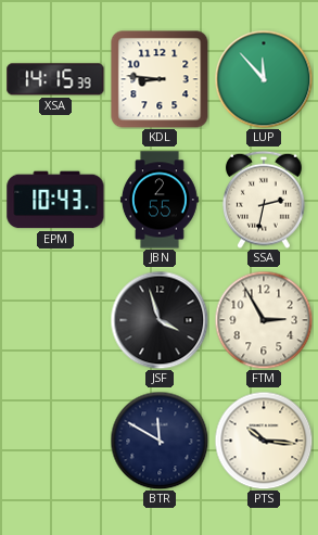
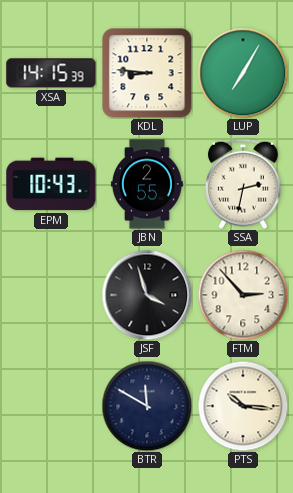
LUP: 11:53 -> 7:05 (243, 73)
FTM: 2:55 -> 2:53 (243, 295)
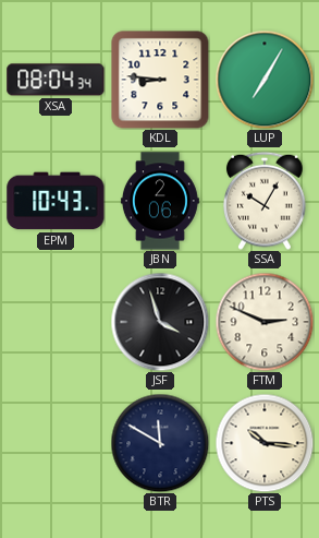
XSA: 14:15 -> 08:04 (56, 80)
JBN: 2:55 -> 2:06 (160, 201)
SSA: 2:32 -> 10:05 (266, 201)
FTM: 2:53 -> 2:49 (265, 322)
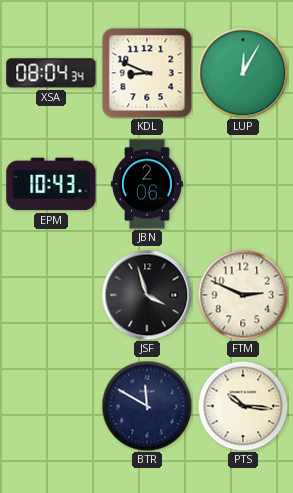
KDL: 8:46 -> 8:49 (147, 73)
LUP: 7:05 -> 12:05 (243, 73)
SSA: 10:05 -> none (266, 201)
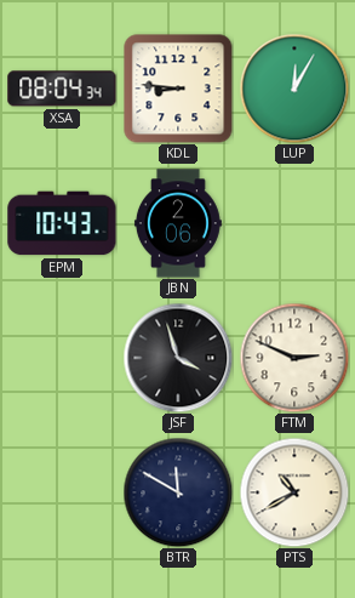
KDL: 8:49 -> 8:46 (178, 89)
PTS: 10:16 -> 10:40 (294, 492)
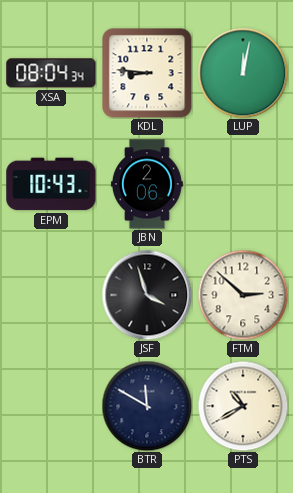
LUP: 12:05 -> 12:02 (243, 73)
FTM: 2:49 -> 2:52 (243, 295)
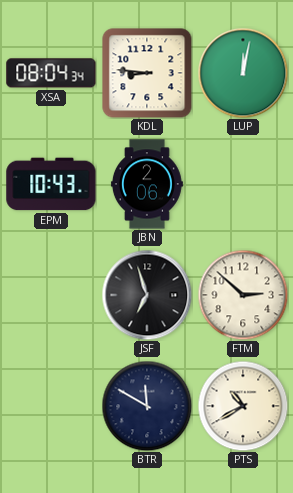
JSF: 3:57 -> 6:57 (147, 295)
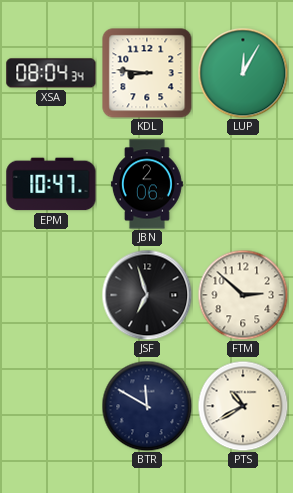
LUP: 12:02 -> 12:05 (243, 73)
EPM: 10:43 -> 10:47 (51, 184)
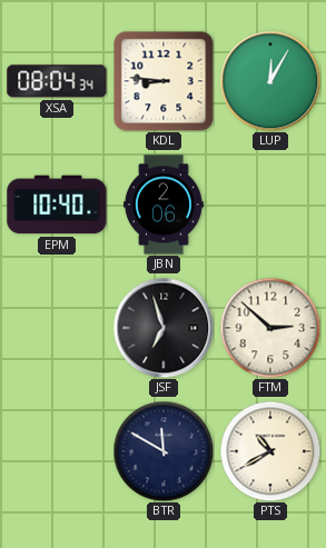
EPM: 10:47 -> 10:40 (57, 205)
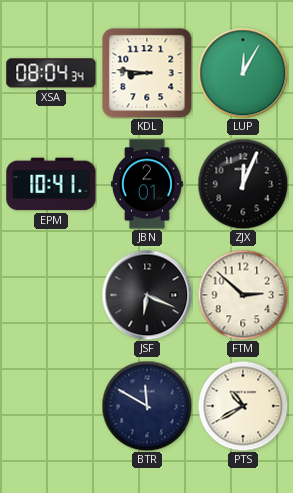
EPM: 10:40 -> 10:41 (51, 184)
JBN: 2:06 -> 2:01 (147, 184)
ZJX: none -> 12:04 (243, 184)
JSF: 6:57 -> 6:19 (147, 295)
